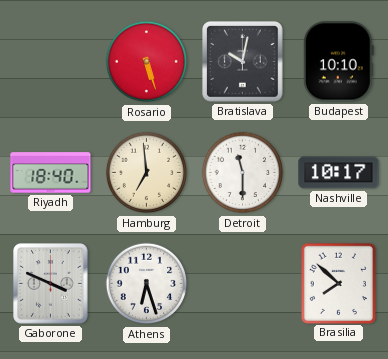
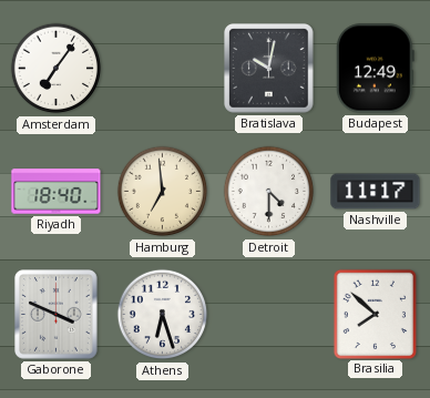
Amsterdam: none -> 7:06 (57, 69)
Rosario: 5:27 -> none (147, 62)
Budapest: 10:10 -> 12:49 (375, 69)
Detroit: 11:30 -> 4:30 (269, 192)
Nashville: 10:17 -> 11:17 (376, 192)
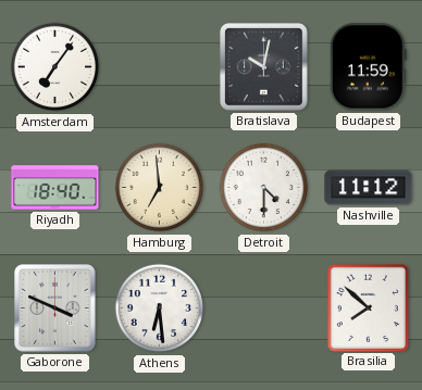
Budapest: 12:49 -> 11:59 (368, 67)
Nashville: 11:17 -> 11:12 (369, 188)
Athens: 6:27 -> 6:29 (160, 309)
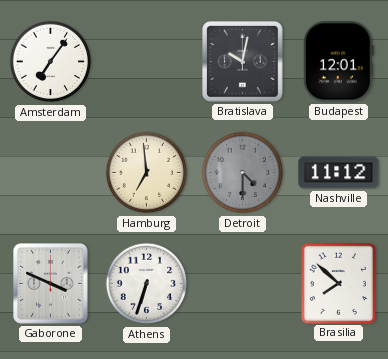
Budapest: 11:59 -> 12:01 (338, 62)
Riyadh: 18:40 -> none (55, 188)
Detroit dial: white -> grey (243, 173)
Athens: 6:29 -> 6:33 (147, 284)
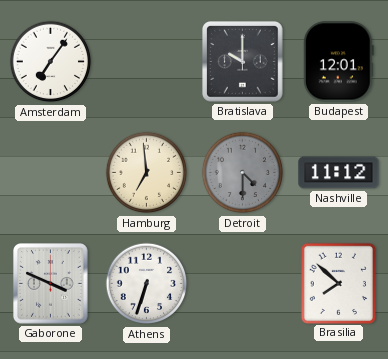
Bratislava: 10:02 -> 10:00 (243, 62)
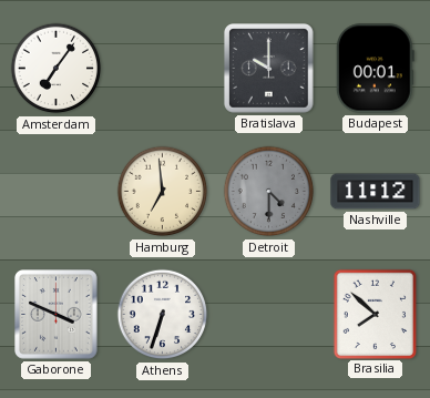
Budapest: 12:01 -> 00:01 (375, 69)
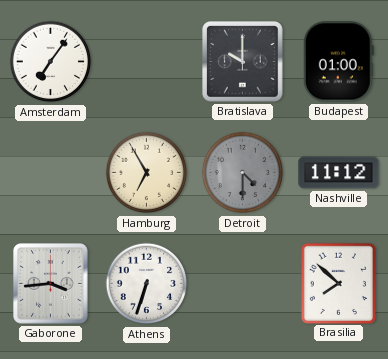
Budapest: 00:01 -> 01:00 (338, 62)
Hamburg: 6:59 -> 6:55 (147, 173)
Gaborone: 3:49 -> 3:44 (51, 284)
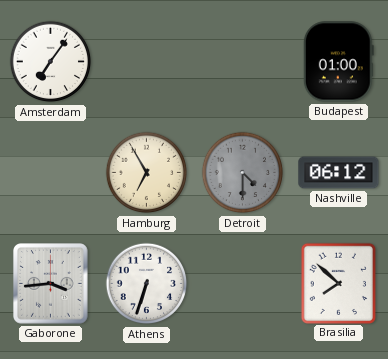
Bratislava: 10:00 -> none (243, 62)
Nashville: 11:12 -> 06:12 (339, 173)
